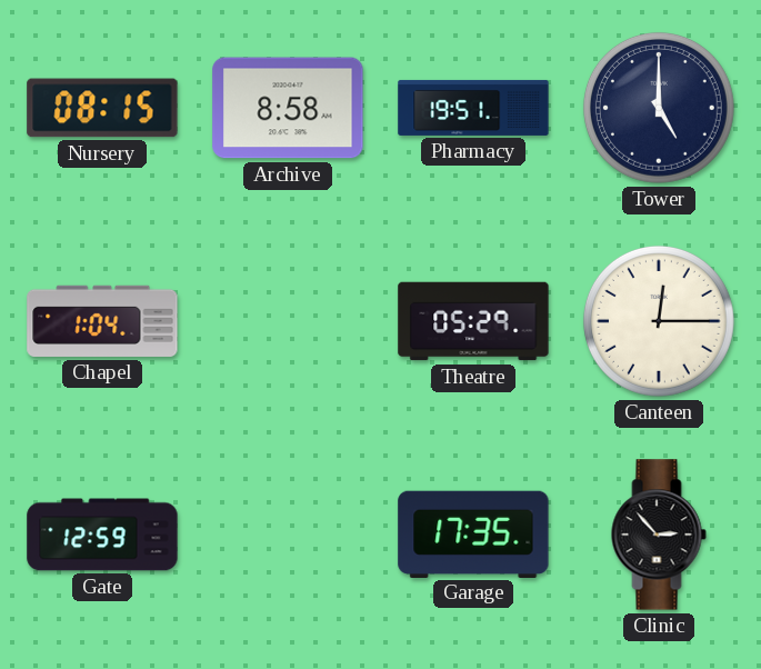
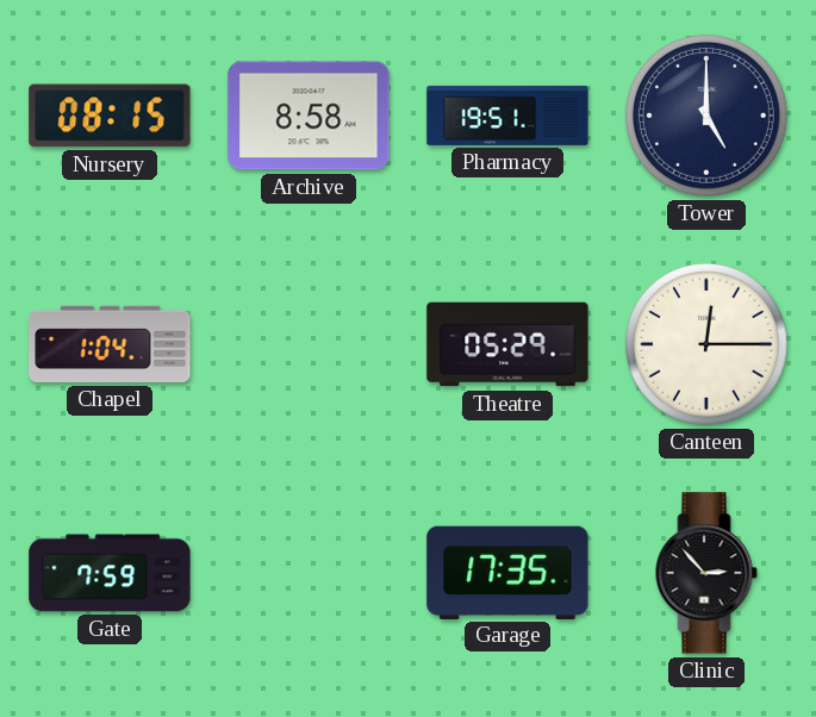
Gate: 12:59 -> 7:59 (110, 573)
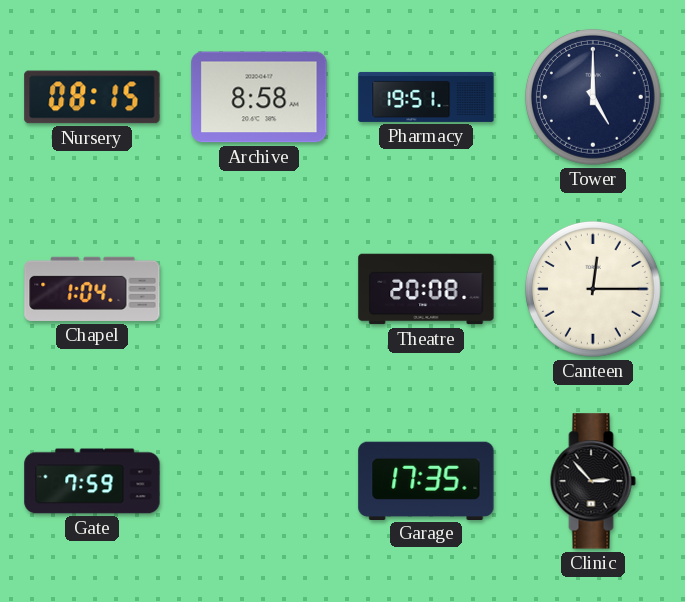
Theatre: 05:29 -> 20:08 (426, 289)
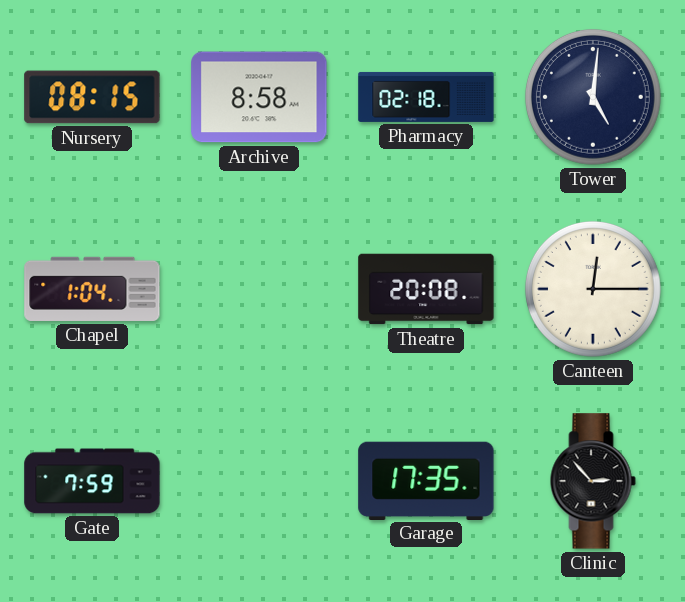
Pharmacy: 19:51 -> 02:18 (426, 97)
Tower: 5:00 -> 5:01 (593, 97)
